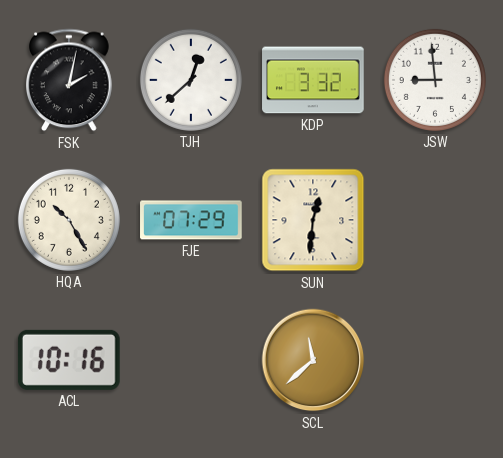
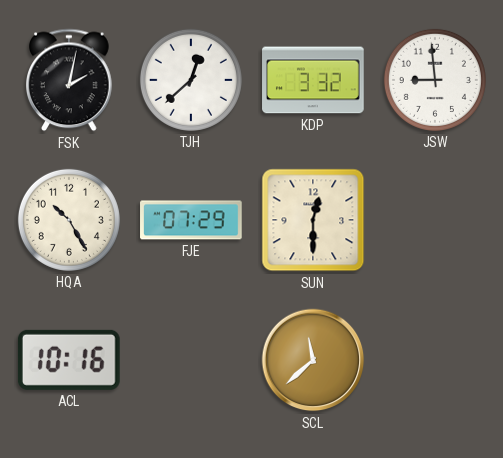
SUN: 12:31 -> 12:30 (313, 220)
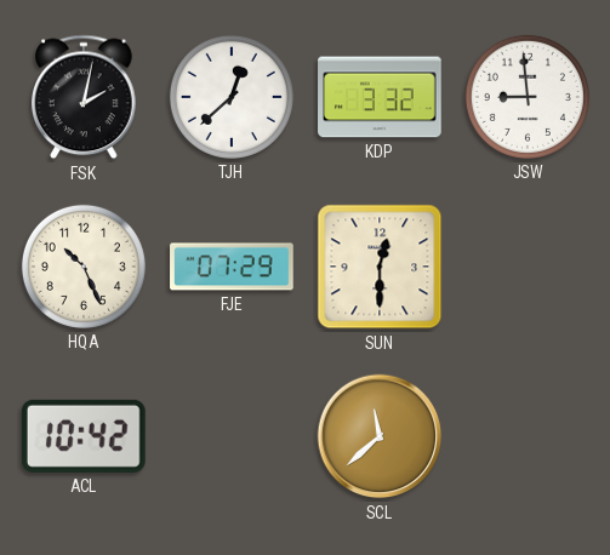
HQA: 10:25 -> 10:26 (84, 267)
ACL: 10:16 -> 10:42 (84, 436)
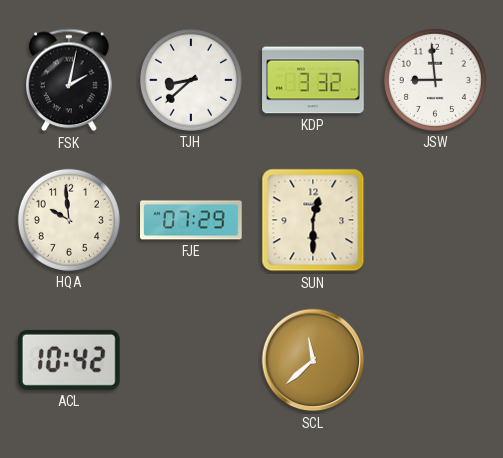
TJH: 12:38 -> 8:38 (191, 80)
HQA: 10:26 -> 9:59 (69, 220)
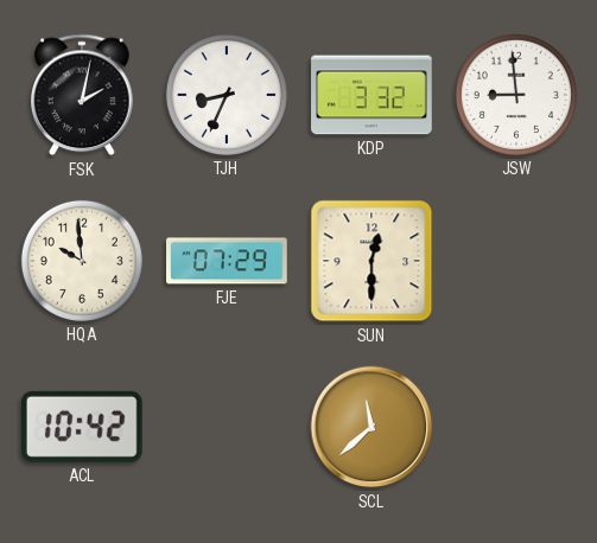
TJH: 8:38 -> 8:34 (227, 95)
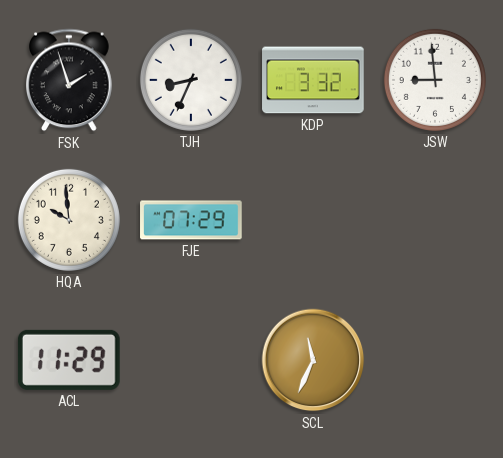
FSK: 2:02 -> 1:57 (69, 80)
SUN: 12:30 -> none (371, 261)
ACL: 10:42 -> 11:29 (69, 360)
SCL: 11:38 -> 11:34 (313, 360)
